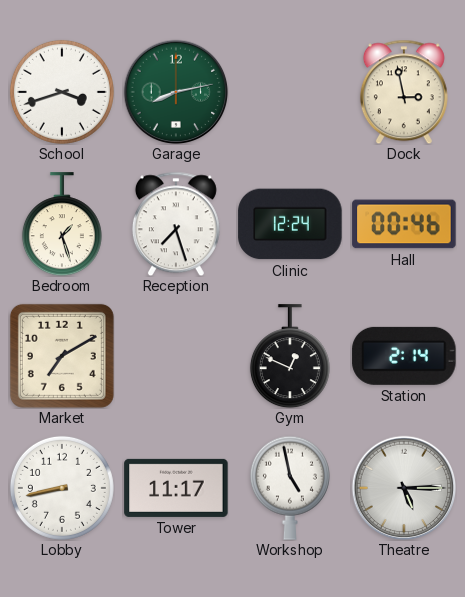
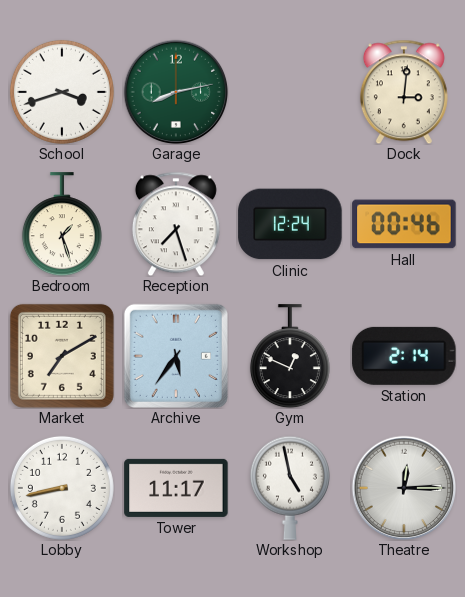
Dock: 2:58 -> 3:01 (404, 92)
Archive: none -> 5:36 (176, 356)
Theatre: 5:15 -> 12:15 (404, 488)
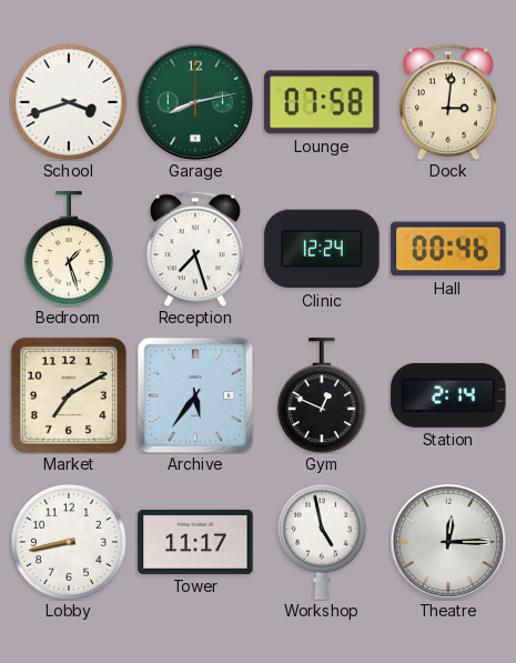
Lounge: none -> 07:58 (322, 102)
